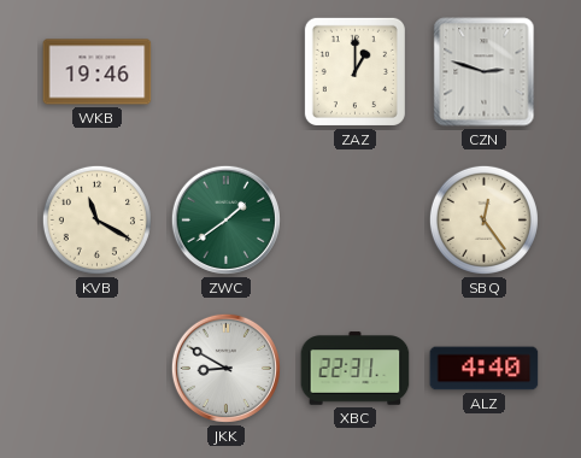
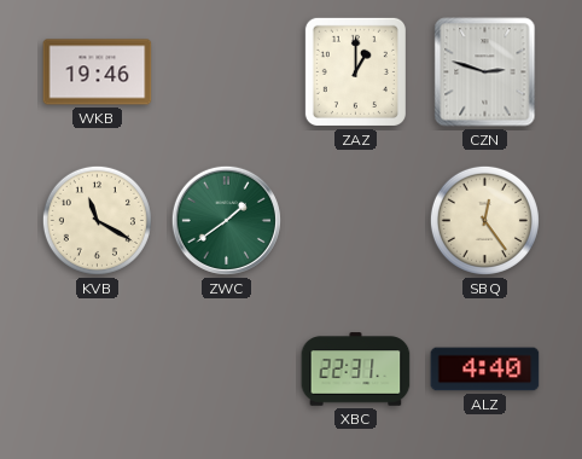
JKK: 8:50 -> none (225, 368)
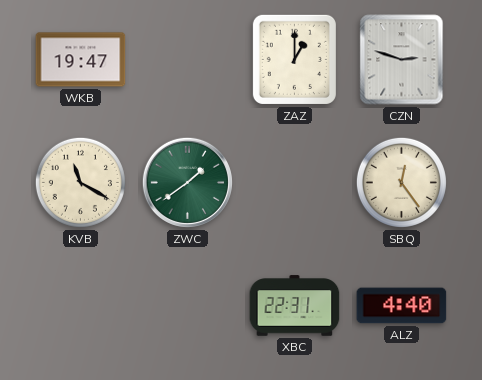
WKB: 19:46 -> 19:47 (81, 60)
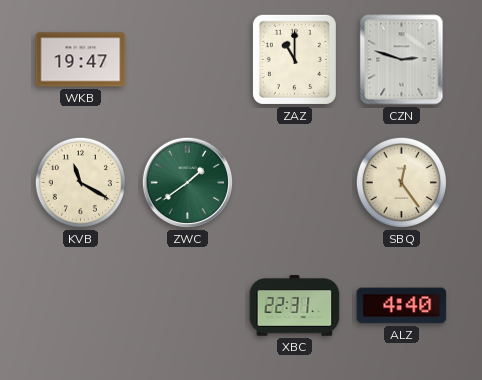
ZAZ: 1:00 -> 11:00 (294, 59)
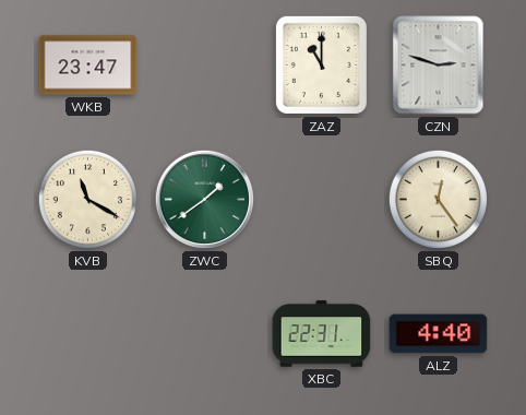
WKB: 19:47 -> 23:47 (88, 66)
